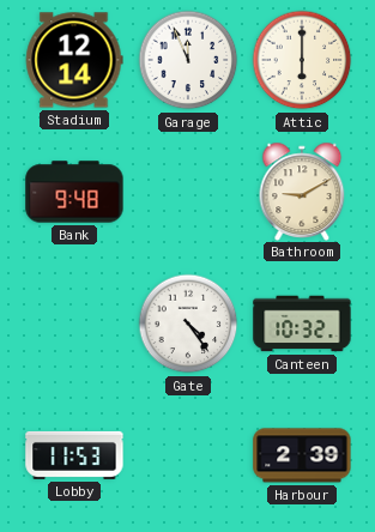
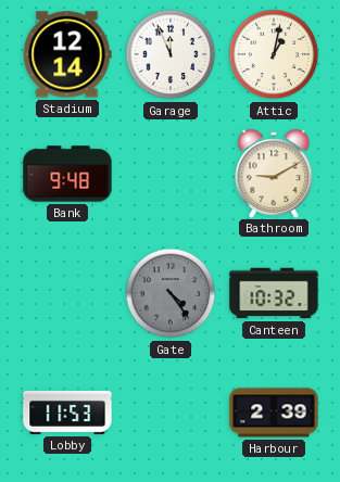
Attic: 6:00 -> 1:02 (274, 54)
Gate dial: white -> grey (171, 293)
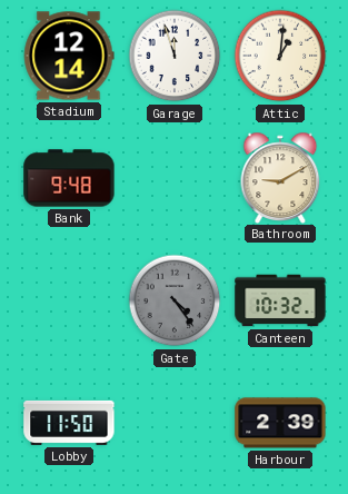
Garage: 11:56 -> 11:57 (175, 56)
Attic: 1:02 -> 1:01 (280, 56)
Lobby: 11:53 -> 11:50 (69, 423)
